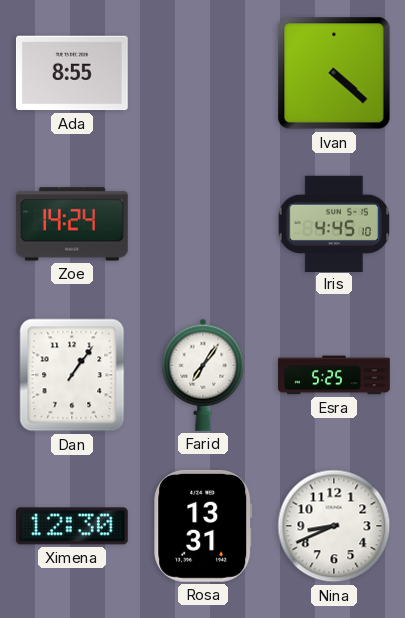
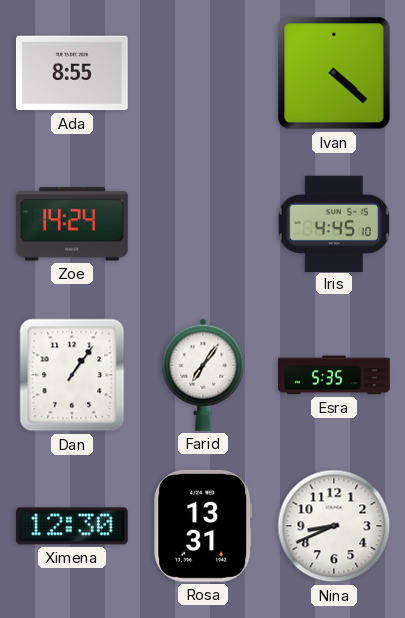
Esra: 5:25 -> 5:35 (335, 375)
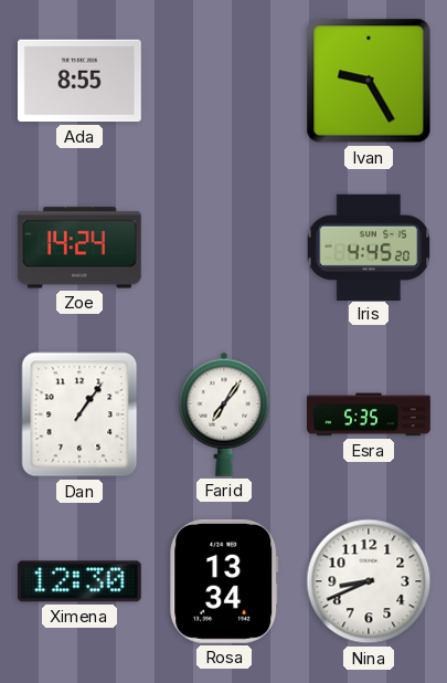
Ivan: 4:22 -> 9:25 (369, 81)
Iris: 4:45:10 -> 4:45:20 (368, 246)
Rosa: 13:31 -> 13:34 (224, 581)
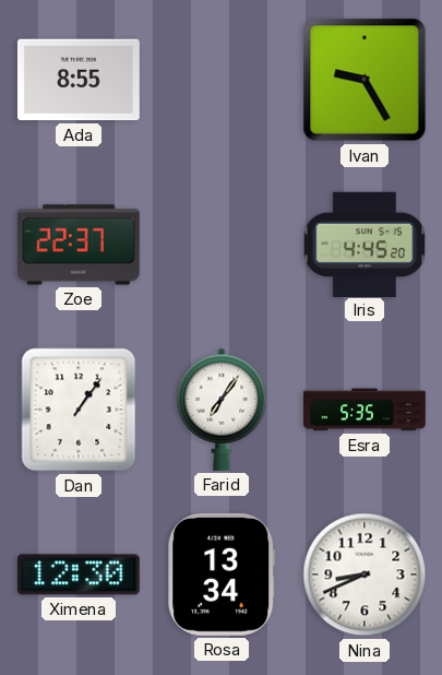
Zoe: 14:24 -> 22:37 (79, 245)
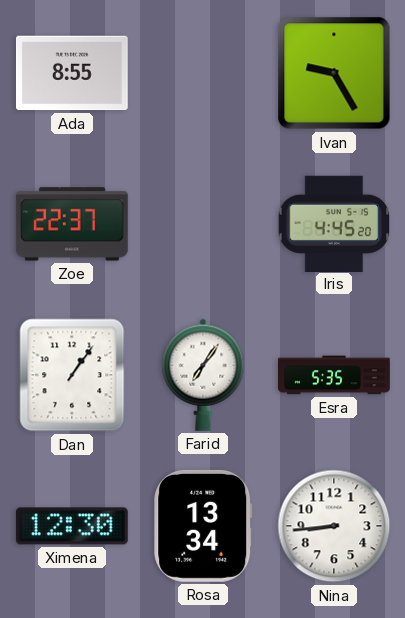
Nina: 8:41 -> 8:44 (334, 526)
